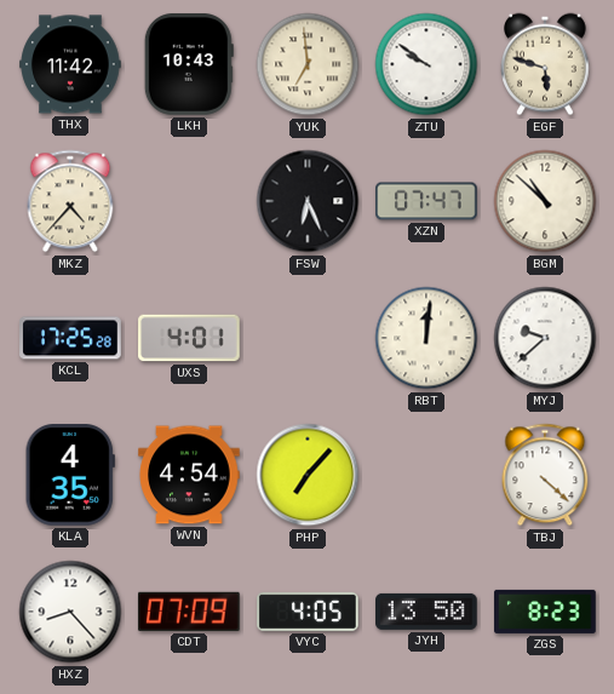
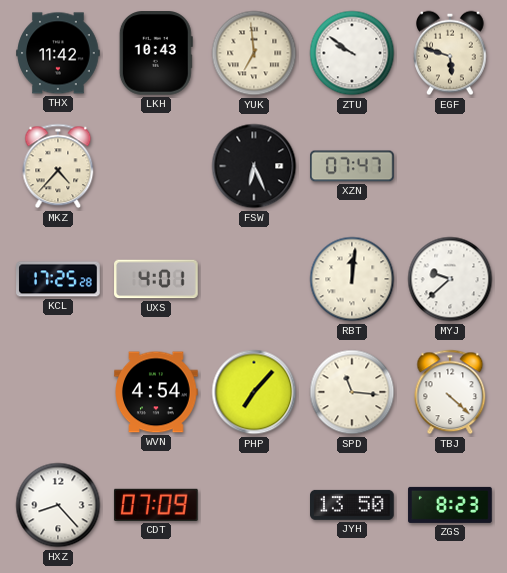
BGM: 10:52 -> none (545, 201)
KLA: 4:35 -> none (70, 476)
SPD: none -> 11:16 (352, 392)
VYC: 4:05 -> none (308, 612)
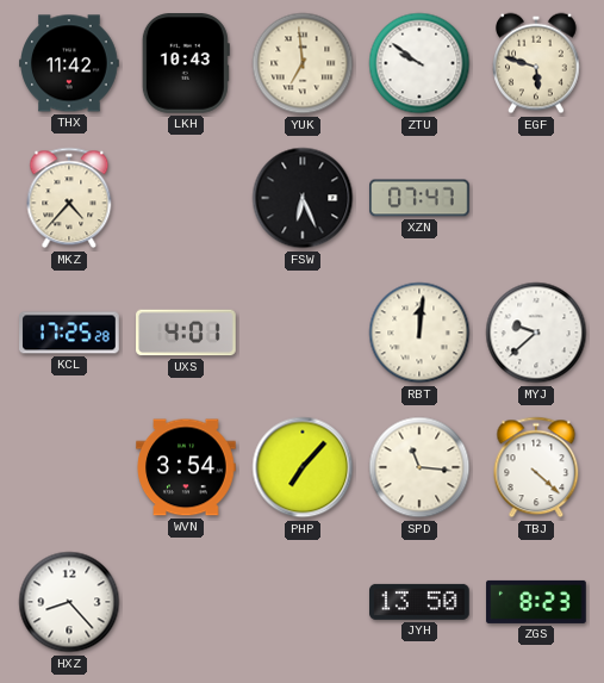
WVN: 4:54 -> 3:54 (186, 467)
CDT: 07:09 -> none (156, 505)
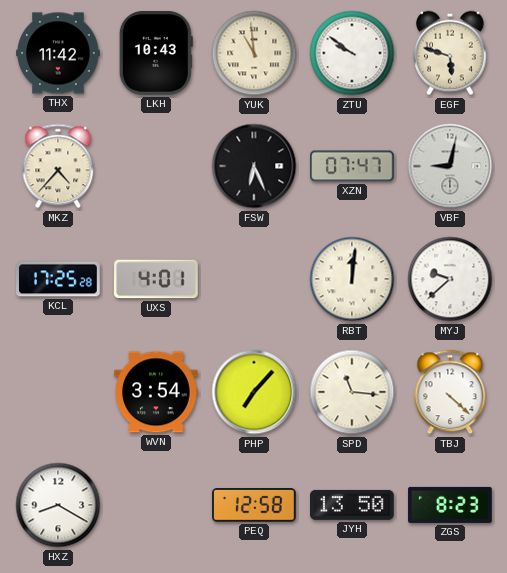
YUK: 6:59 -> 10:59 (254, 53)
VBF: none -> 9:02 (450, 166)
HXZ: 8:23 -> 8:20 (58, 505)
PEQ: none -> 12:58 (254, 506)
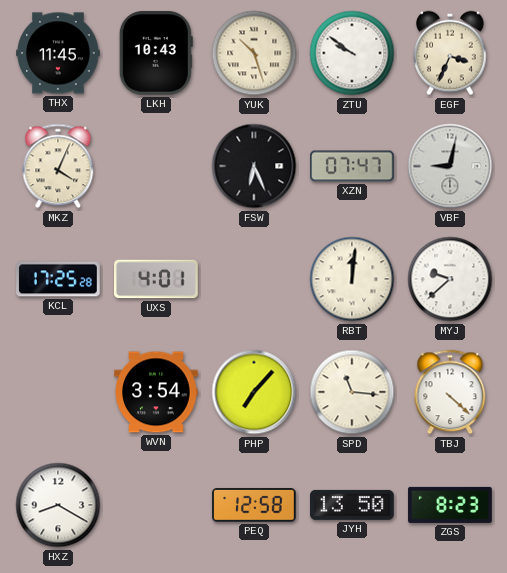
THX: 11:42 -> 11:45 (58, 53)
YUK: 10:59 -> 10:27 (254, 53)
EGF: 5:48 -> 3:34 (451, 53)
MKZ: 4:37 -> 4:04 (58, 166)
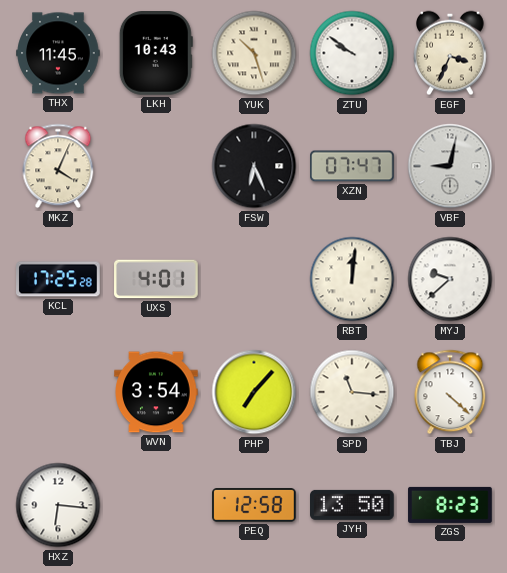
HXZ: 8:20 -> 6:16 (58, 505)
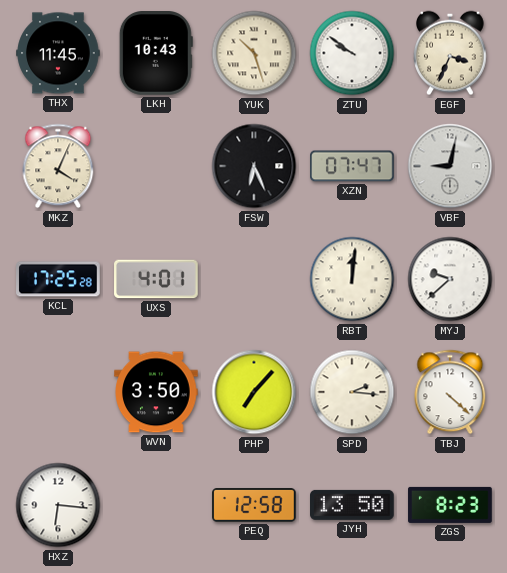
WVN: 3:54 -> 3:50 (156, 392)
SPD: 11:16 -> 2:16 (352, 392)
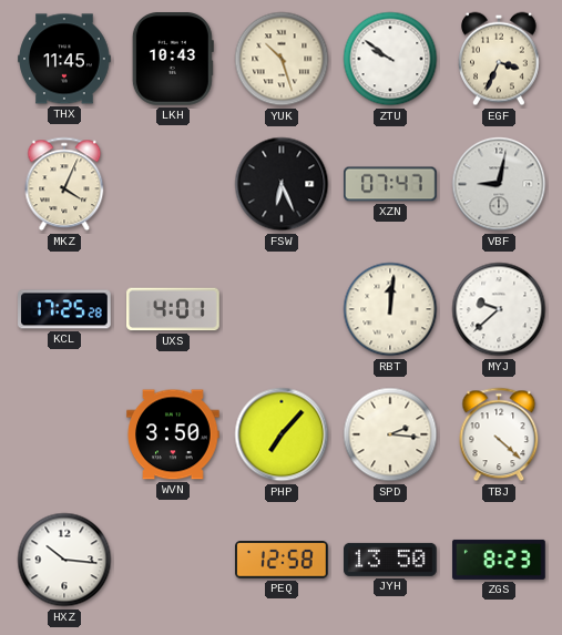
HXZ: 6:16 -> 10:16 (64, 560)
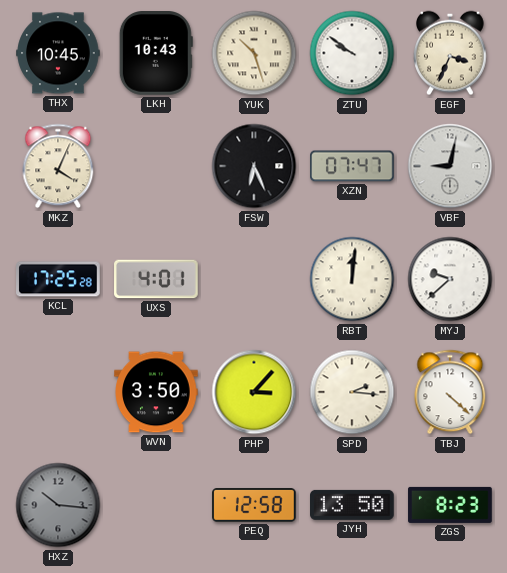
THX: 11:45 -> 10:45 (58, 53)
PHP: 7:07 -> 3:07 (254, 392)
HXZ dial: white -> grey (58, 505)
